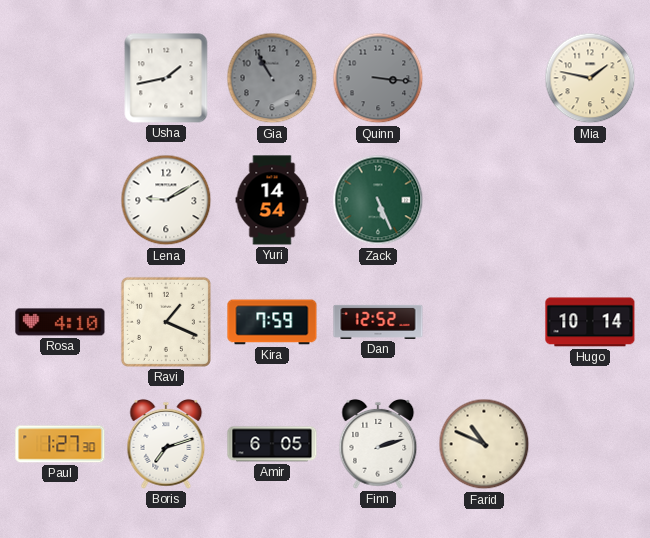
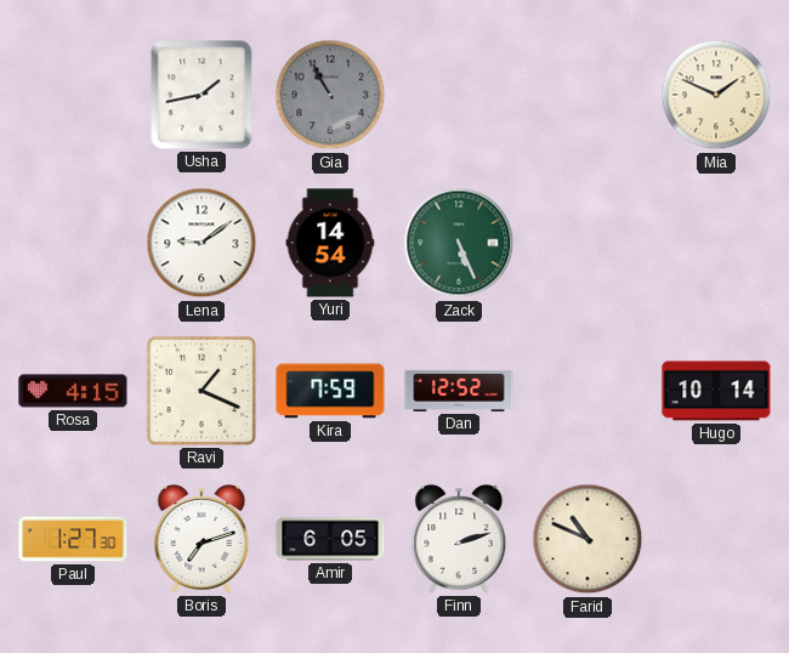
Quinn: 3:16 -> none (378, 78)
Mia: 1:47 -> 1:49 (716, 95)
Lena: 9:10 -> 9:09 (201, 243)
Rosa: 4:10 -> 4:15 (73, 391)
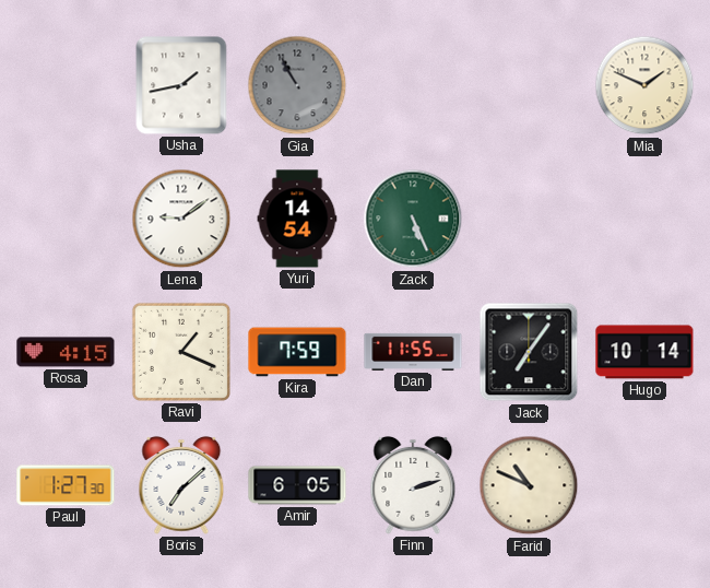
Dan: 12:52 -> 11:55 (413, 352)
Jack: none -> 7:06 (529, 352)
Boris: 7:12 -> 7:08 (181, 485)
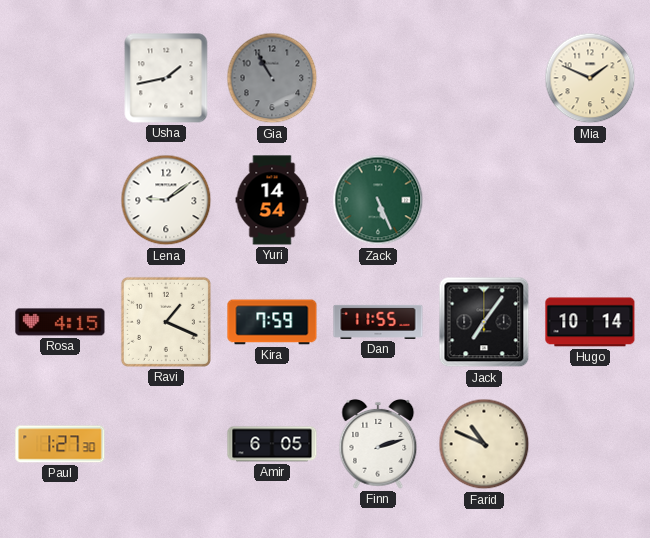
Boris: 7:08 -> none (181, 485)
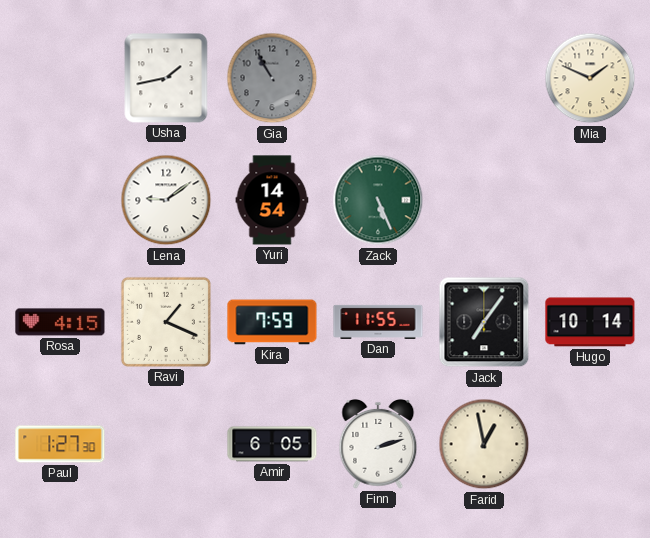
Farid: 10:49 -> 12:58 (484, 444)
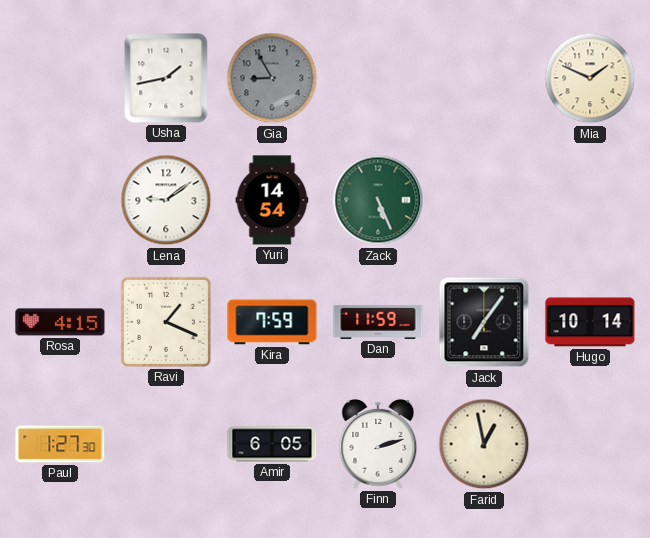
Gia: 10:55 -> 8:55 (272, 78)
Dan: 11:55 -> 11:59 (378, 322)
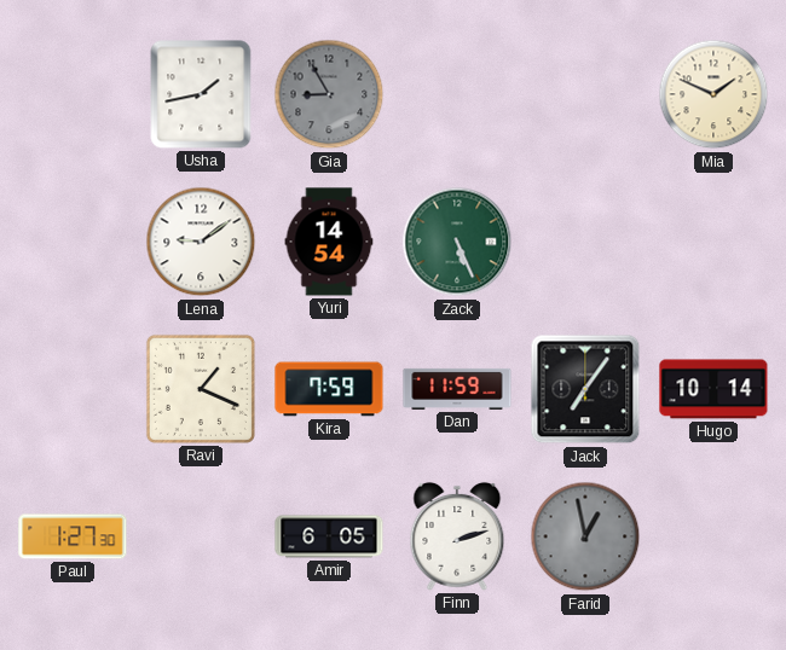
Rosa: 4:15 -> none (60, 322)
Farid dial: cream -> grey (585, 536)
